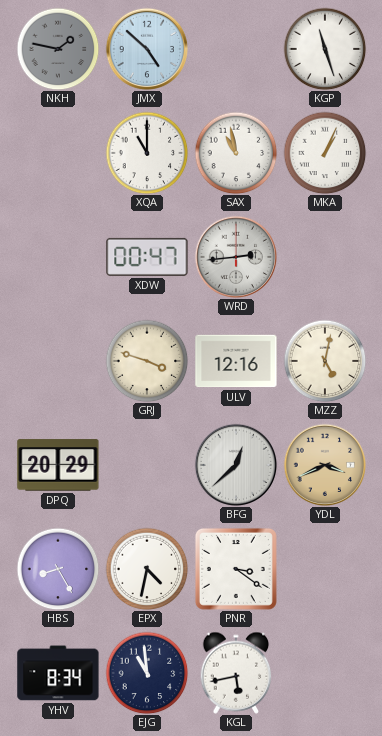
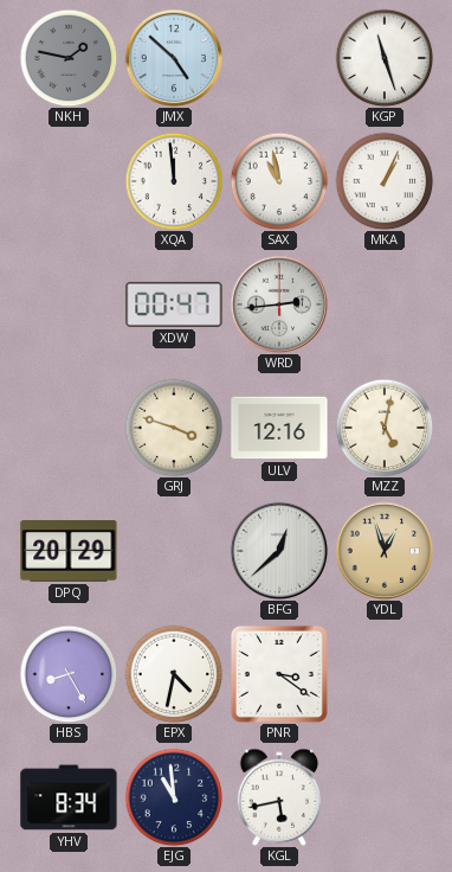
XQA: 11:00 -> 11:59 (174, 181)
YDL: 3:41 -> 12:57 (385, 551)
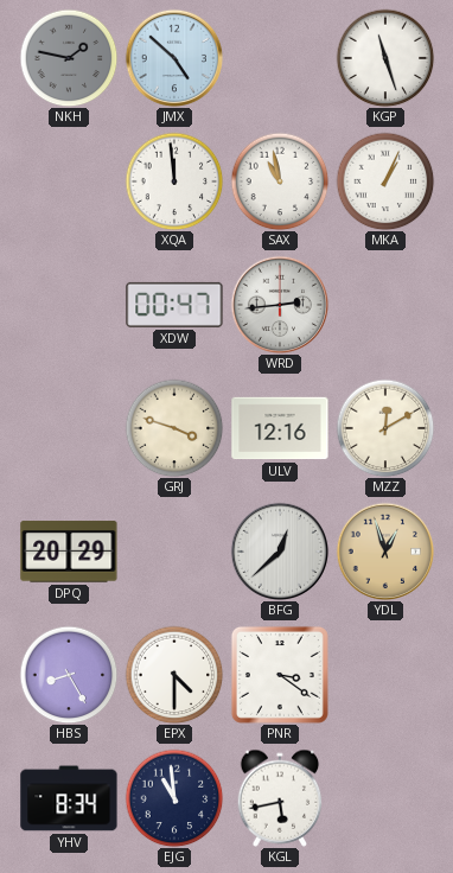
MZZ: 5:02 -> 12:10 (385, 428)
EPX: 4:32 -> 4:30 (174, 675)
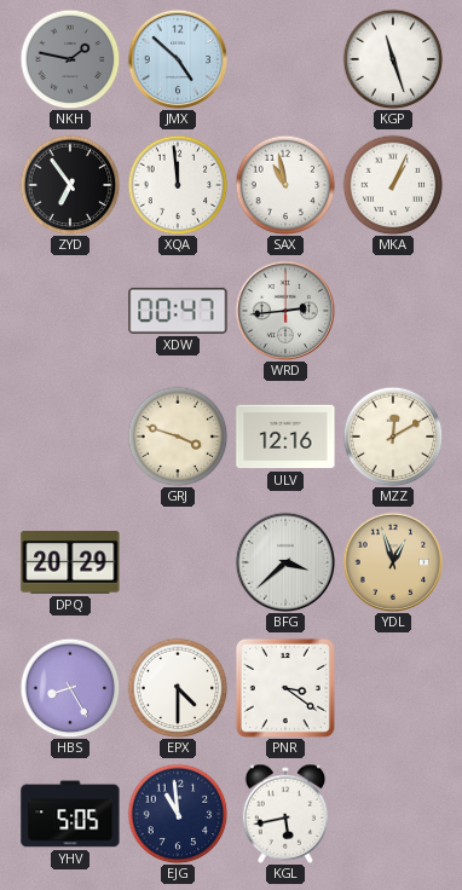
ZYD: none -> 6:54 (70, 185)
BFG: 12:38 -> 3:38 (285, 562)
YHV: 8:34 -> 5:05 (70, 814)
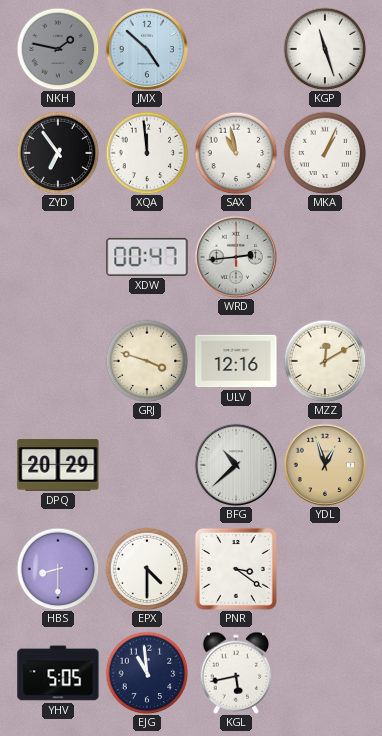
BFG: 3:38 -> 10:38 (236, 465)
HBS: 8:25 -> 8:30 (58, 569)
